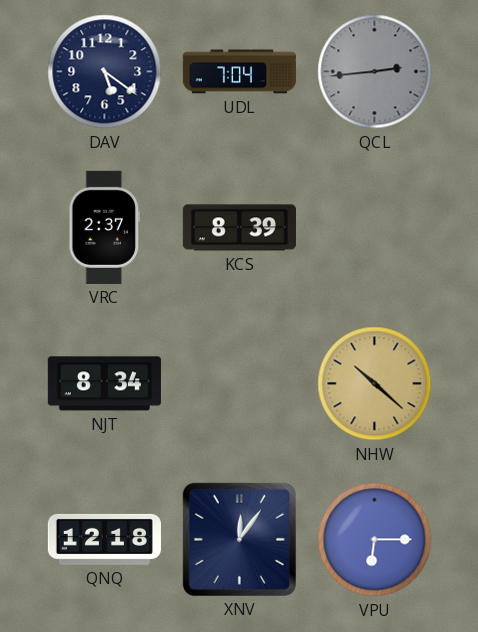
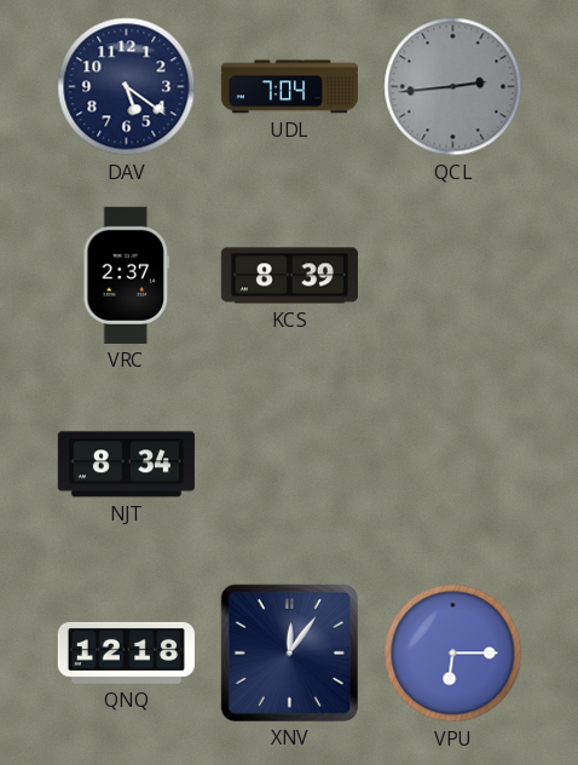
NHW: 10:22 -> none (375, 384)
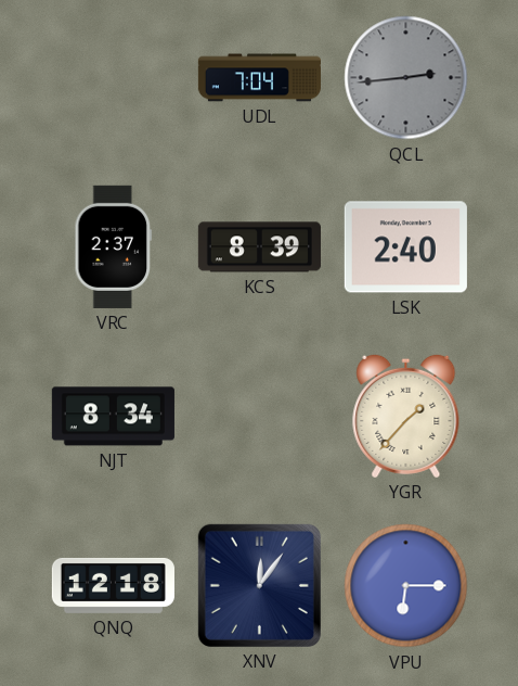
DAV: 5:21 -> none (127, 87)
LSK: none -> 2:40 (405, 247)
YGR: none -> 1:37 (406, 416)
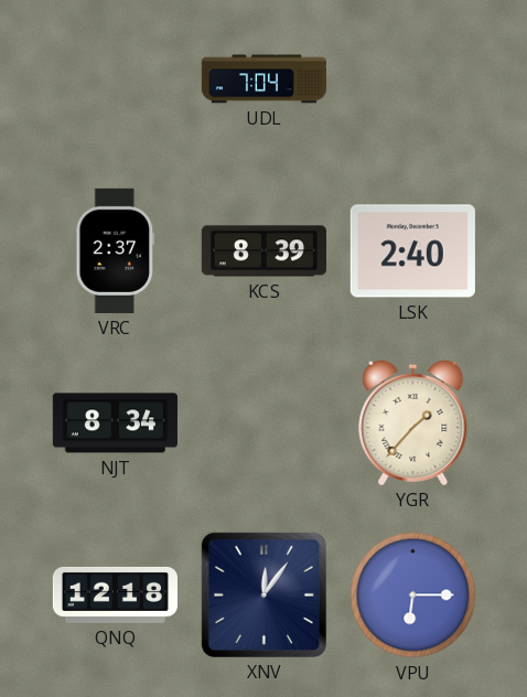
QCL: 2:44 -> none (406, 78)
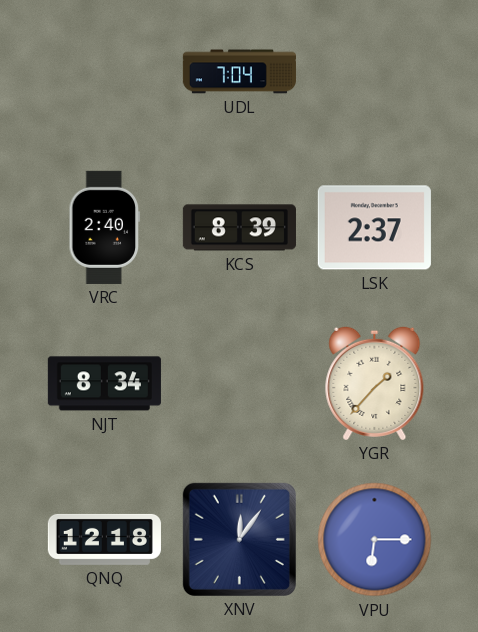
VRC: 2:37 -> 2:40 (105, 227)
LSK: 2:40 -> 2:37 (374, 228)
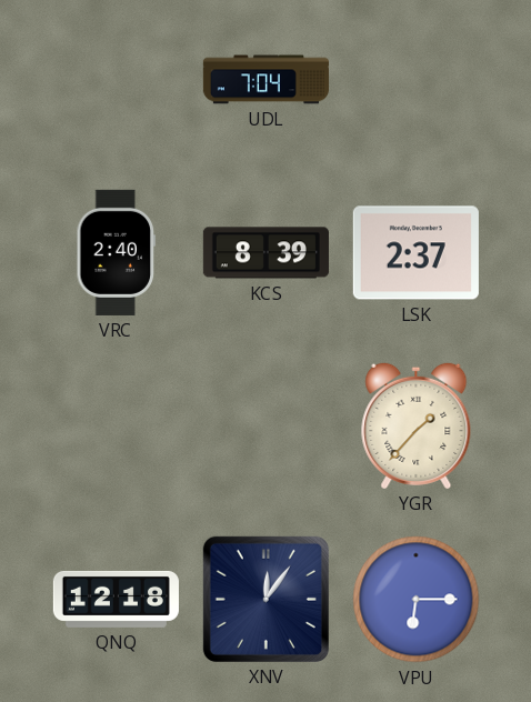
NJT: 8:34 -> none (104, 384)
